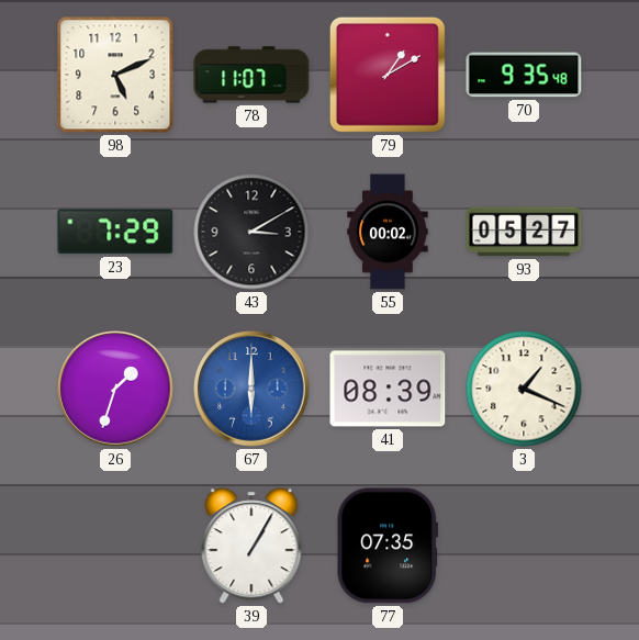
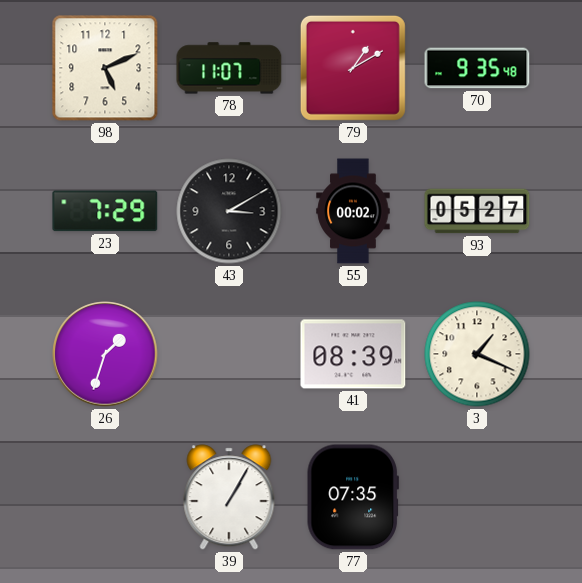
67: 6:00 -> none (251, 389)
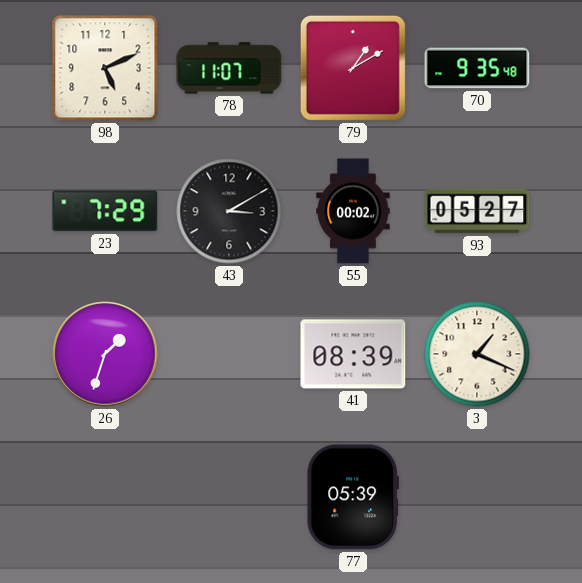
39: 1:05 -> none (229, 497)
77: 07:35 -> 05:39 (353, 497)
